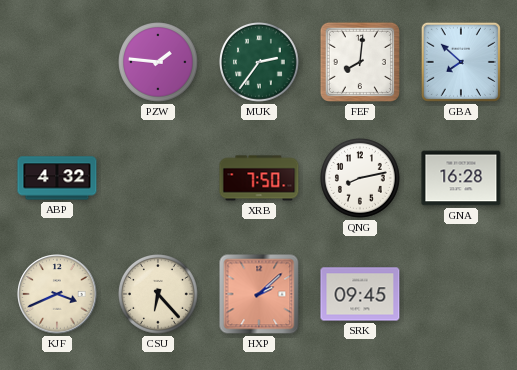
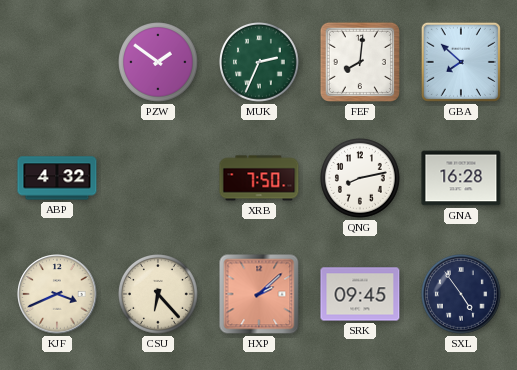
PZW: 1:46 -> 1:51 (159, 63)
MUK: 2:36 -> 2:34 (260, 63)
SXL: none -> 4:54 (462, 295)
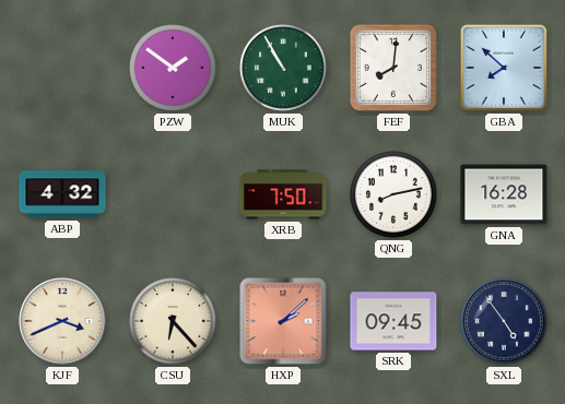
MUK: 2:34 -> 10:55 (284, 69)
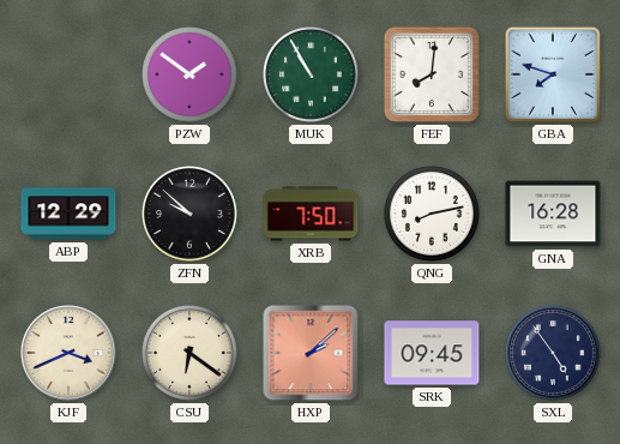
GBA: 7:52 -> 7:48 (553, 74)
ABP: 4:32 -> 12:29 (68, 214)
ZFN: none -> 9:52 (191, 215)
CSU: 6:23 -> 6:21 (191, 354)
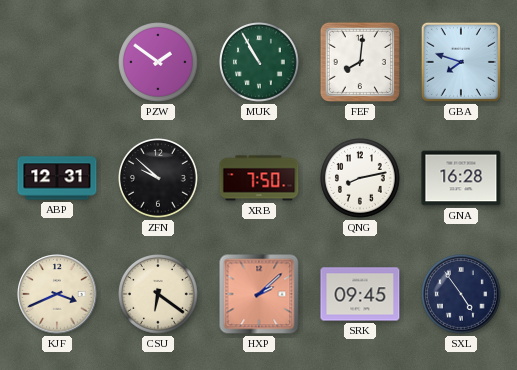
ABP: 12:29 -> 12:31 (57, 178)
